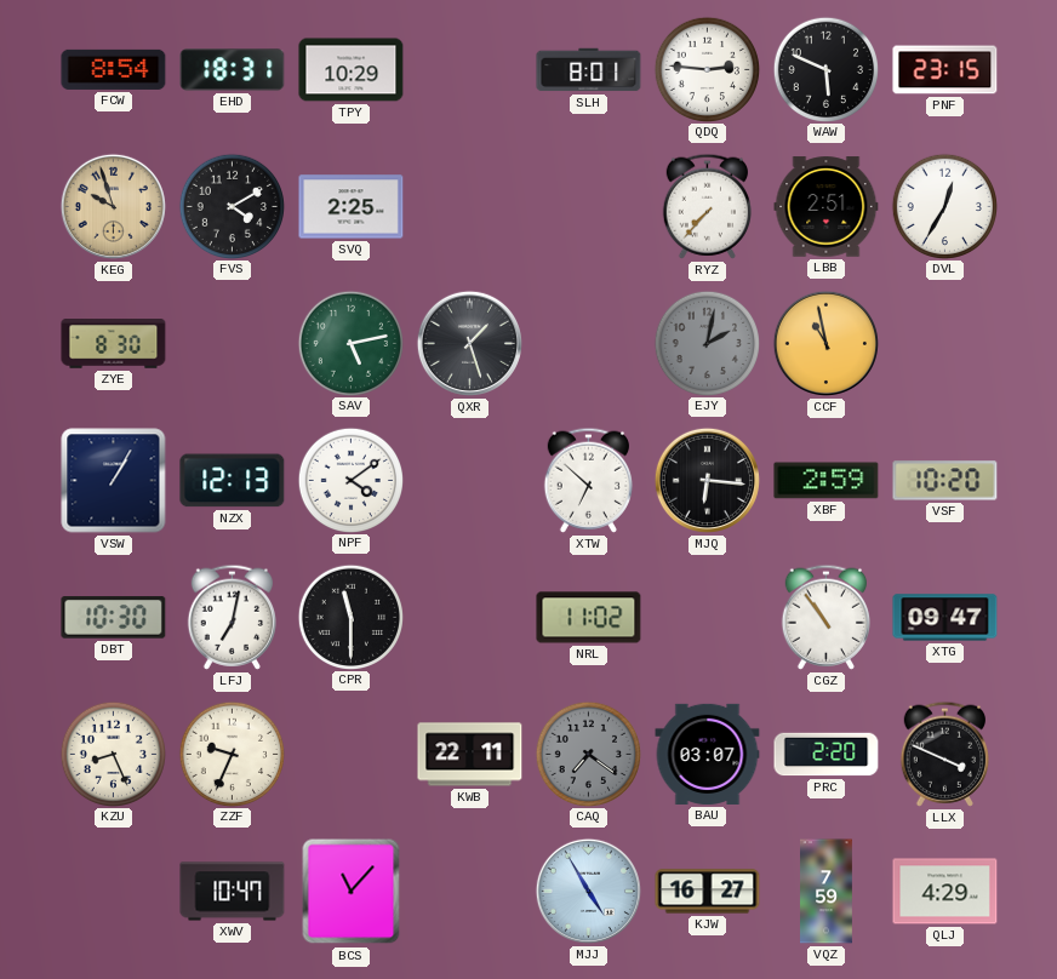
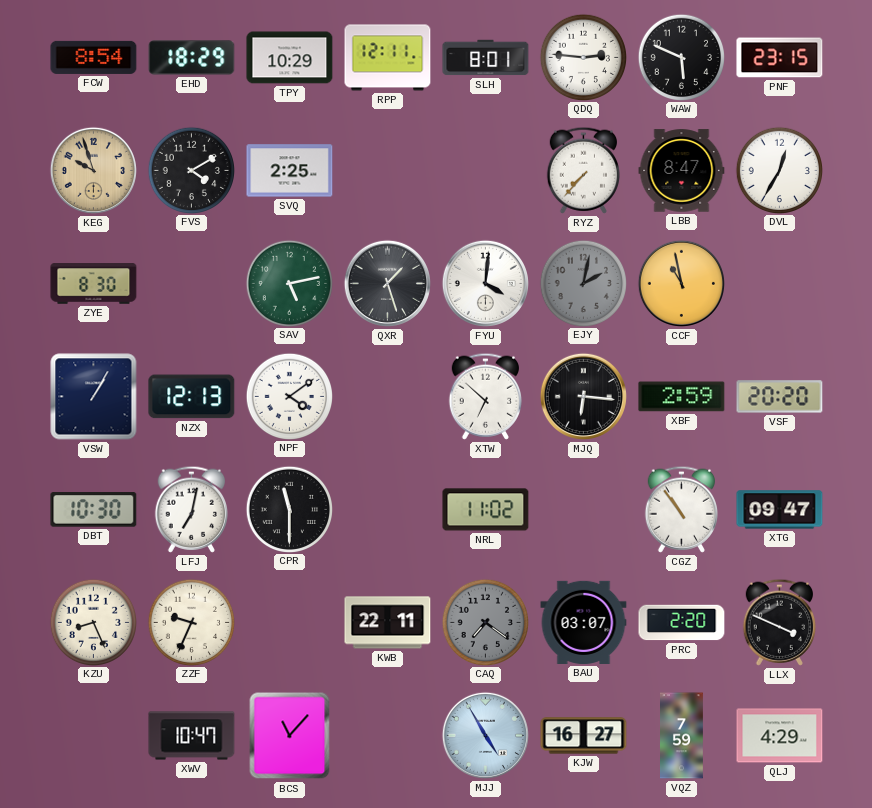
EHD: 18:31 -> 18:29 (192, 58)
RPP: none -> 12:11 (388, 58)
LBB: 2:51 -> 8:47 (682, 171)
FYU: none -> 4:01 (485, 283)
VSF: 10:20 -> 20:20 (780, 397)
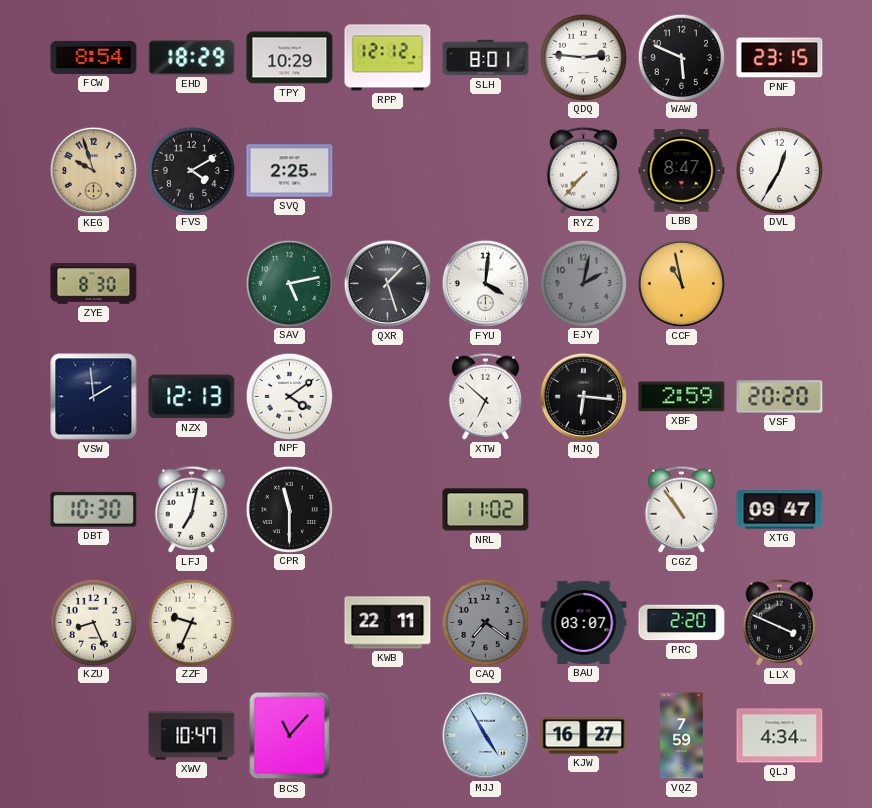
RPP: 12:11 -> 12:12 (388, 58)
VSW: 1:05 -> 1:59 (94, 397)
QLJ: 4:29 -> 4:34 (780, 736)
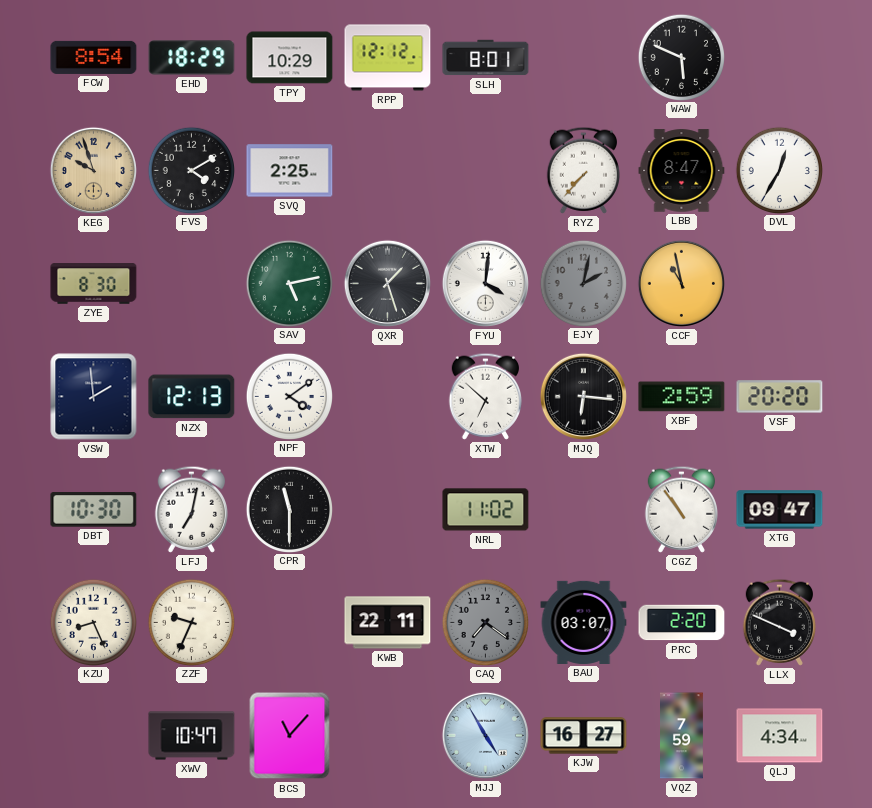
QDQ: 2:46 -> none (583, 57)
PNF: 23:15 -> none (780, 58)
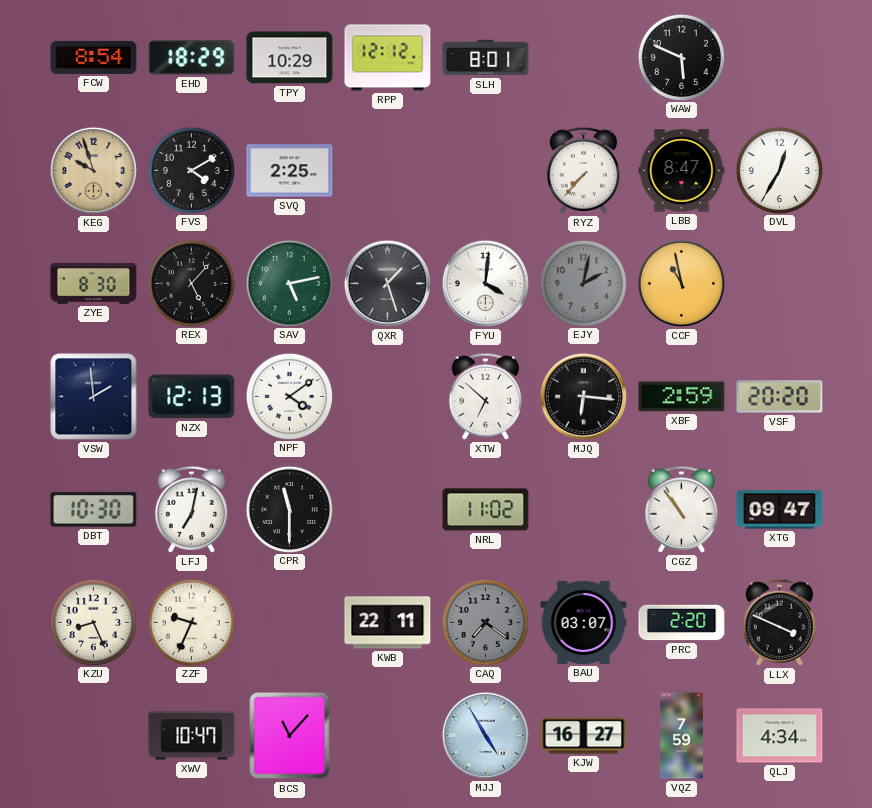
REX: none -> 5:07 (191, 283)
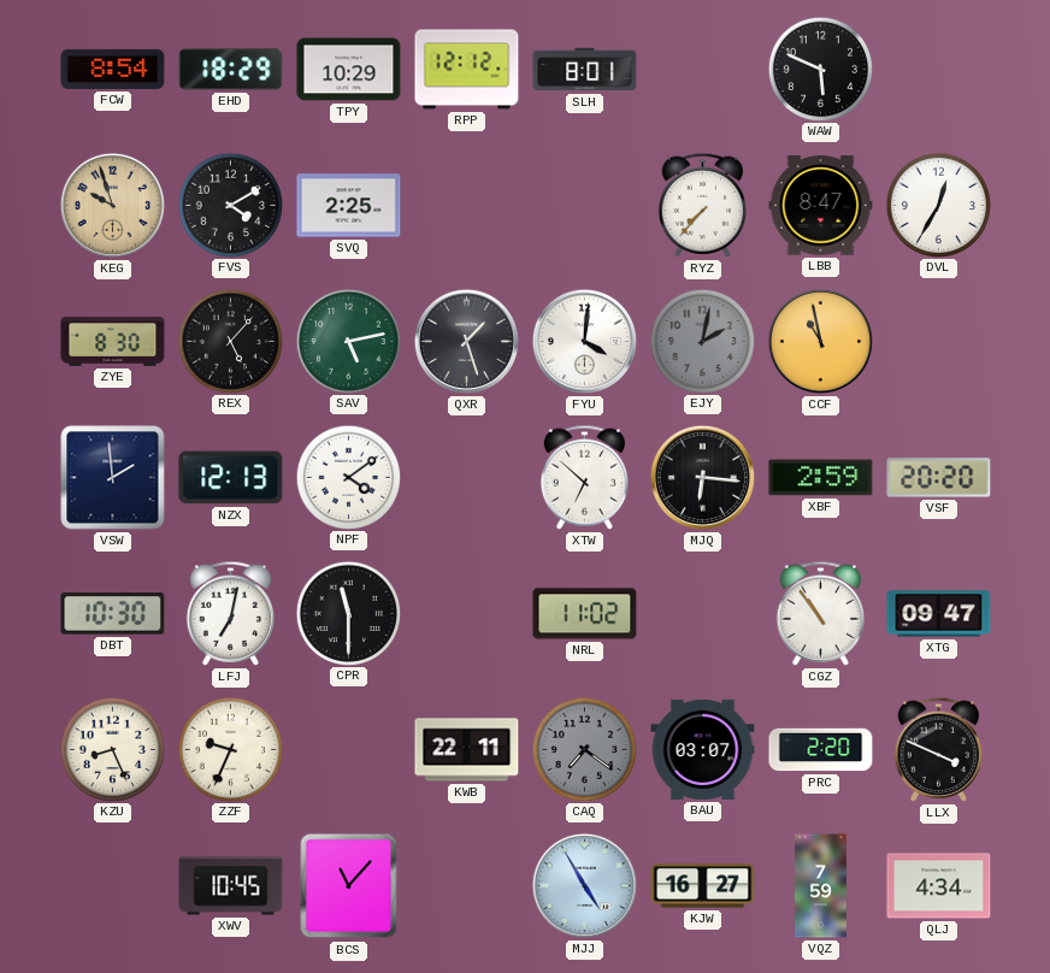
XWV: 10:47 -> 10:45 (231, 886)
